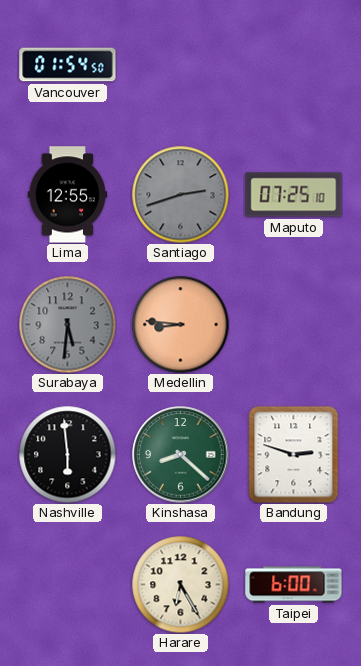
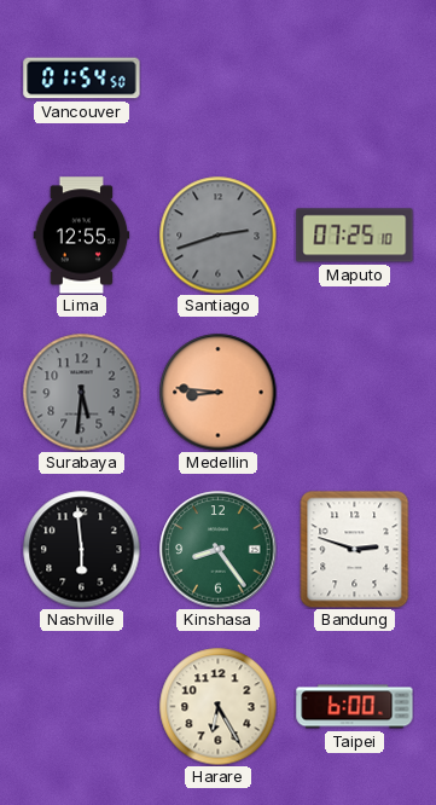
Kinshasa: 8:22 -> 8:24 (219, 550)
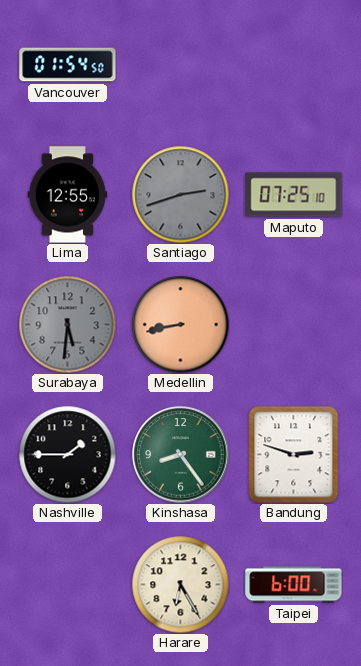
Medellin: 8:46 -> 8:43 (180, 324)
Nashville: 5:59 -> 1:45 (67, 454)
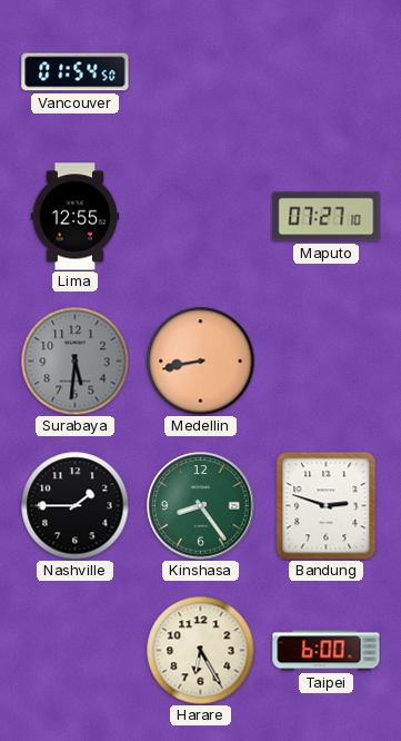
Santiago: 2:42 -> none (180, 194)
Maputo: 07:25 -> 07:27 (327, 217)
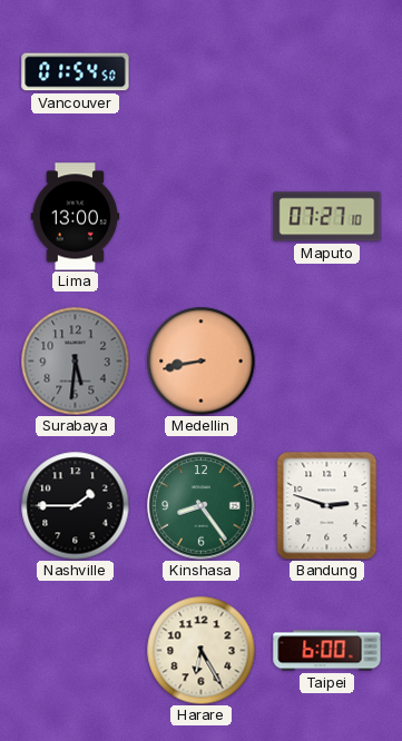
Lima: 12:55 -> 13:00 (76, 217)
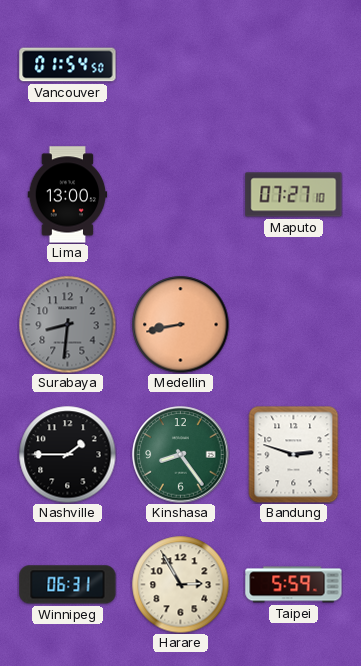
Surabaya: 5:31 -> 8:31 (67, 324)
Winnipeg: none -> 06:31 (68, 585)
Harare: 6:25 -> 2:55 (180, 584)
Taipei: 6:00 -> 5:59 (294, 585)
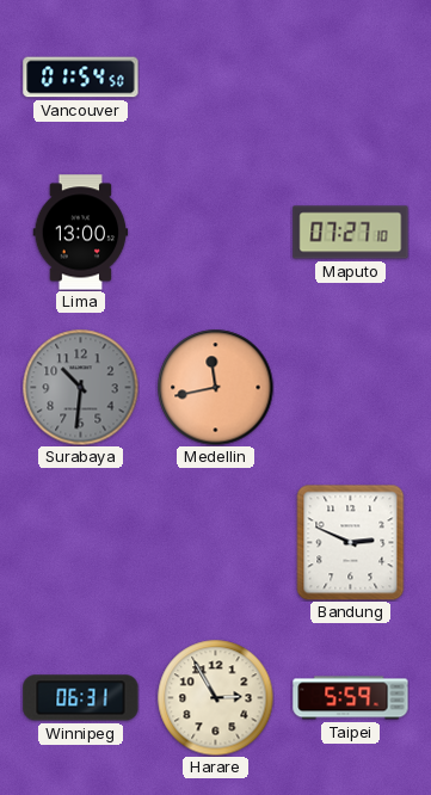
Surabaya: 8:31 -> 10:31 (80, 387)
Medellin: 8:43 -> 11:43 (215, 387)
Nashville: 1:45 -> none (67, 454)
Kinshasa: 8:24 -> none (181, 455)
Bandung: 2:48 -> 2:49 (351, 542)
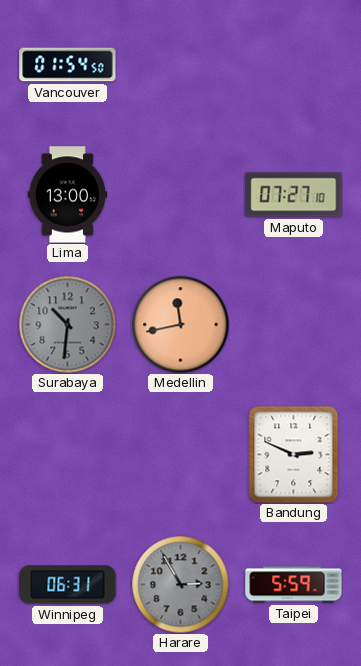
Harare dial: cream -> grey (180, 584)
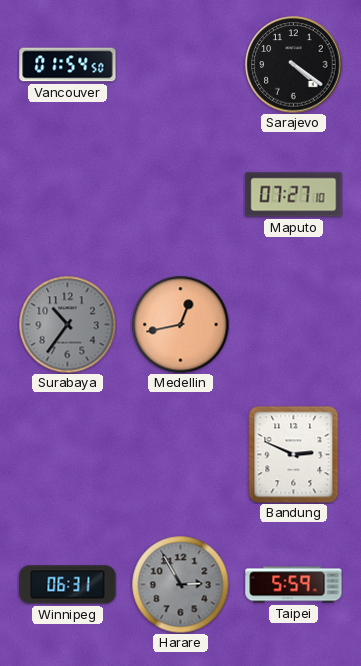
Sarajevo: none -> 4:21 (294, 65)
Lima: 13:00 -> none (68, 195)
Surabaya: 10:31 -> 10:36 (67, 324)
Medellin: 11:43 -> 12:43 (180, 324)
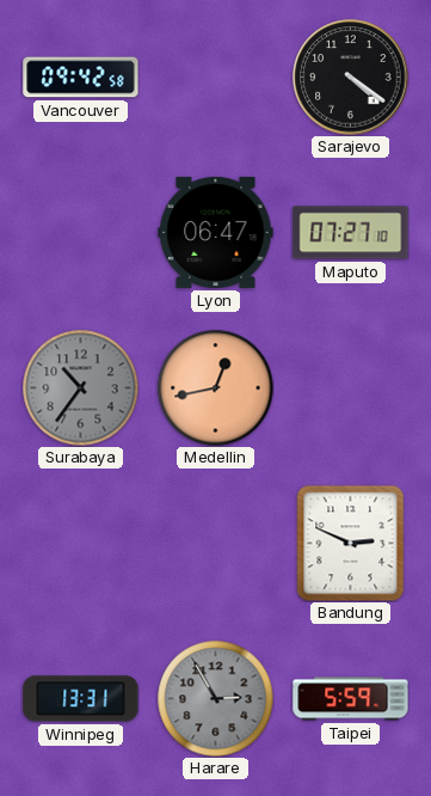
Vancouver: 01:54 -> 09:42 (81, 78)
Lyon: none -> 06:47 (216, 232)
Winnipeg: 06:31 -> 13:31 (81, 699)
